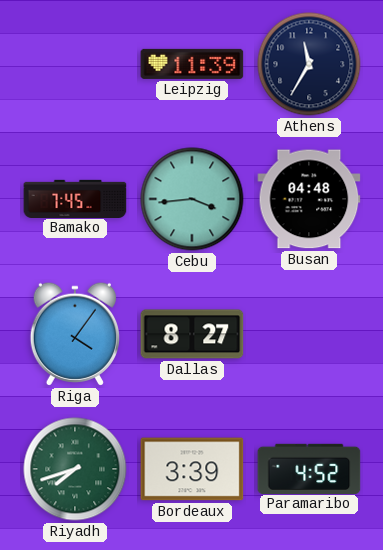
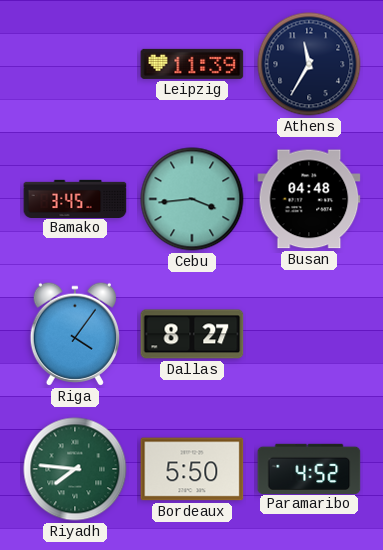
Bamako: 7:45 -> 3:45 (75, 198)
Riyadh: 7:42 -> 7:46 (75, 469)
Bordeaux: 3:39 -> 5:50 (192, 469)
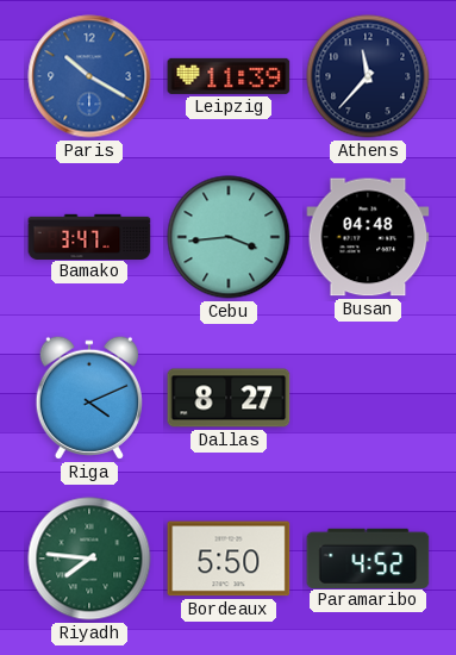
Paris: none -> 10:20 (89, 76)
Athens: 11:35 -> 11:37 (368, 76)
Bamako: 3:45 -> 3:47 (89, 236)
Riga: 4:06 -> 4:11 (89, 398)
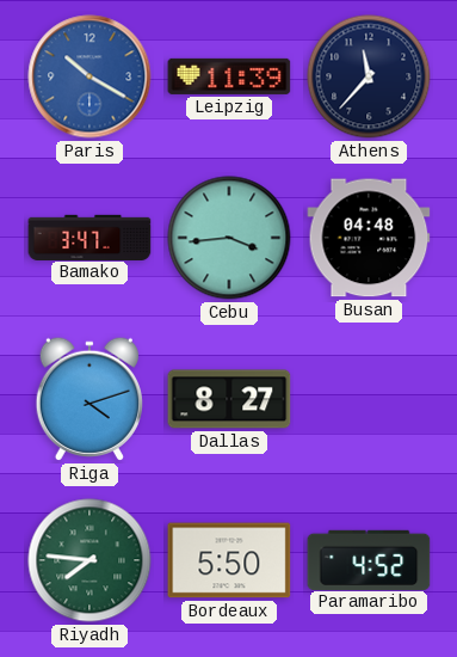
Riga: 4:11 -> 4:12 (89, 399)
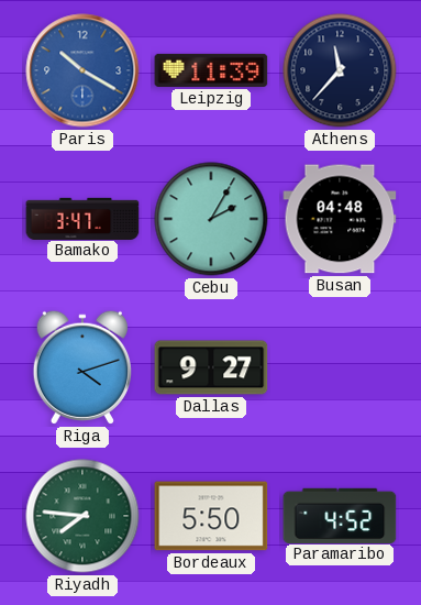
Cebu: 3:44 -> 2:05 (211, 219)
Dallas: 8:27 -> 9:27 (211, 367)
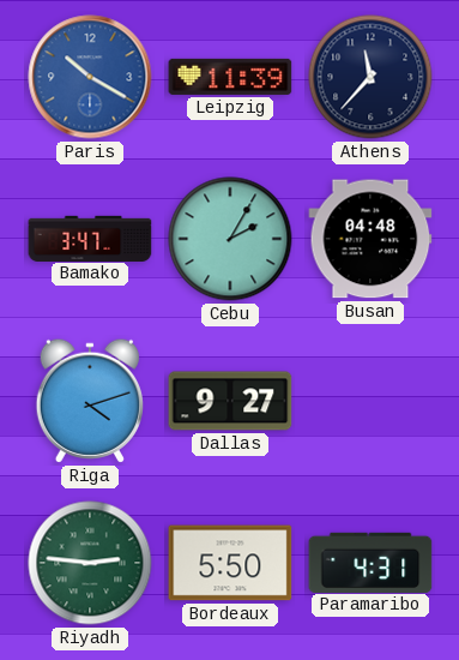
Riyadh: 7:46 -> 2:46 (90, 563)
Paramaribo: 4:52 -> 4:31 (370, 562)
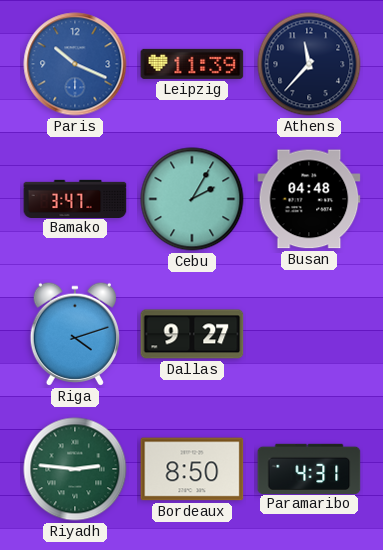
Paris: 10:20 -> 10:19 (75, 64)
Bordeaux: 5:50 -> 8:50 (192, 469)
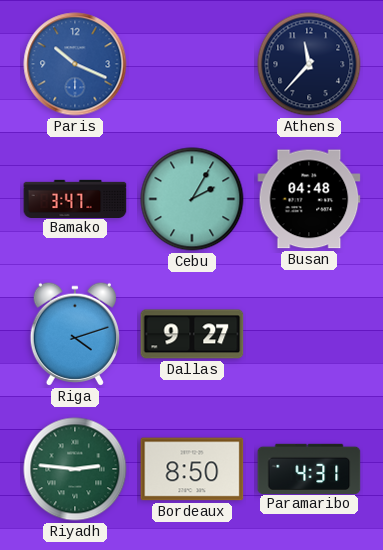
Leipzig: 11:39 -> none (192, 64)
